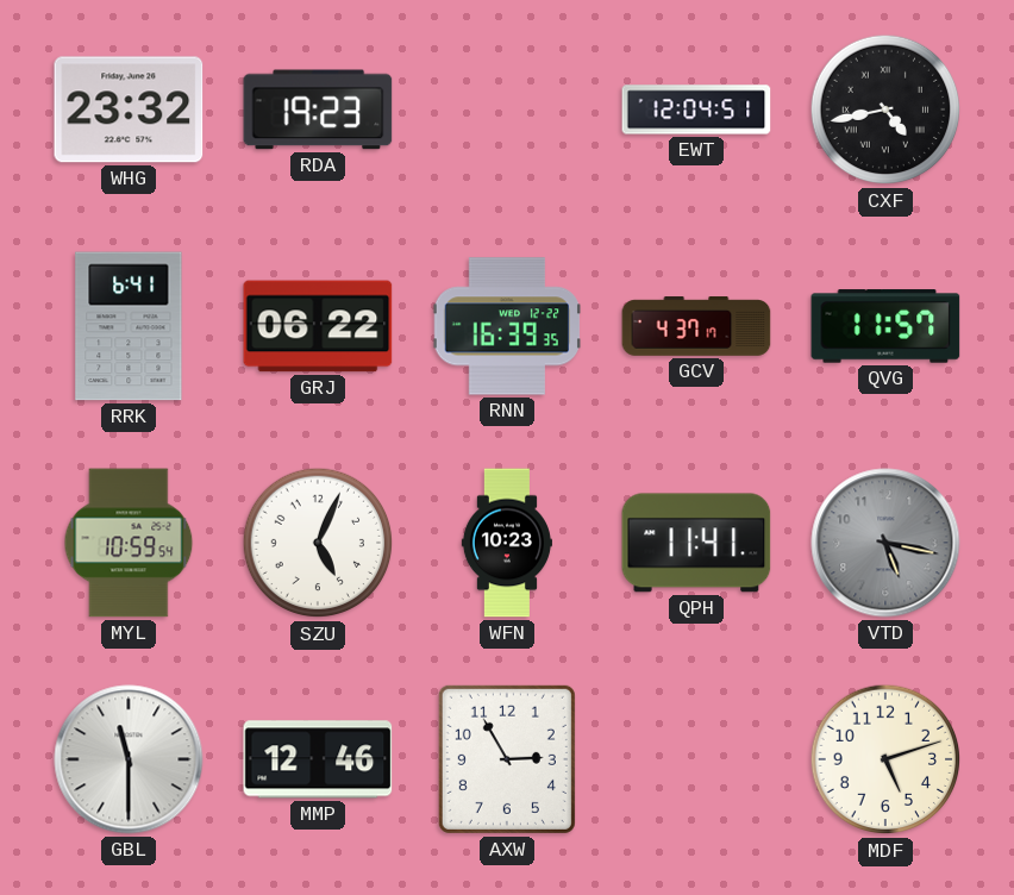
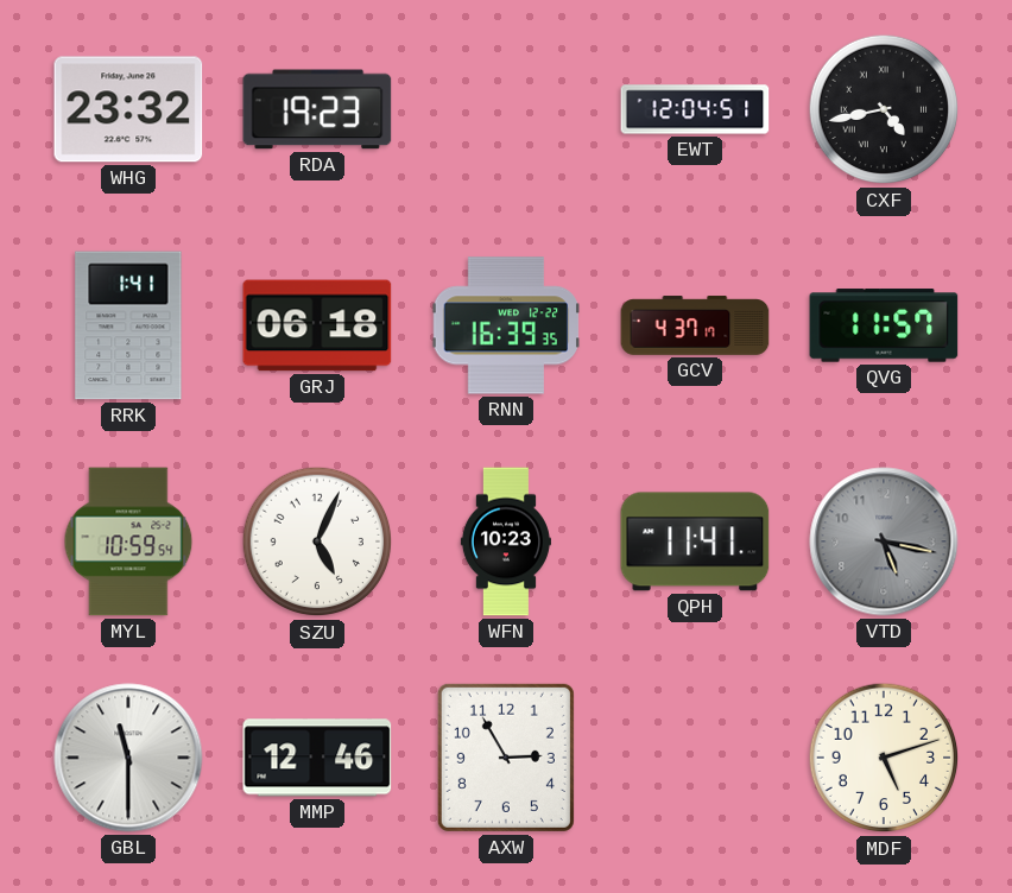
RRK: 6:41 -> 1:41 (128, 325)
GRJ: 06:22 -> 06:18 (317, 325)
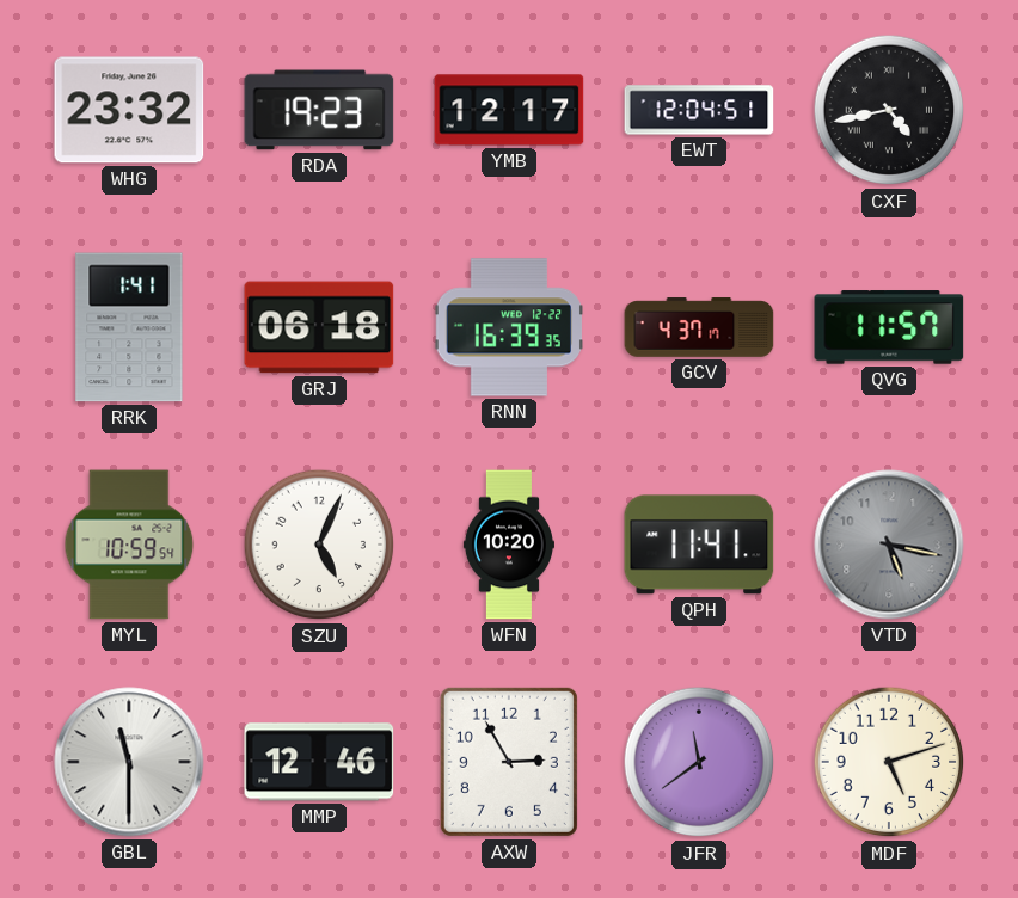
YMB: none -> 12:17 (509, 110)
WFN: 10:23 -> 10:20 (509, 545)
JFR: none -> 11:39 (699, 762)
